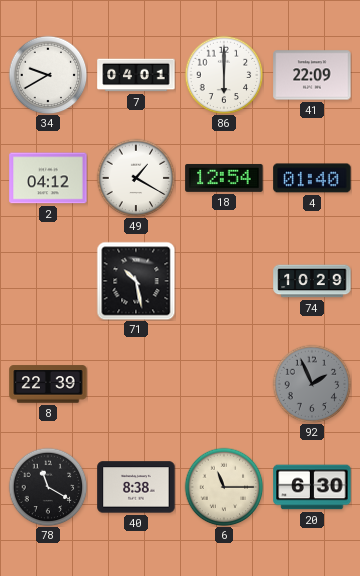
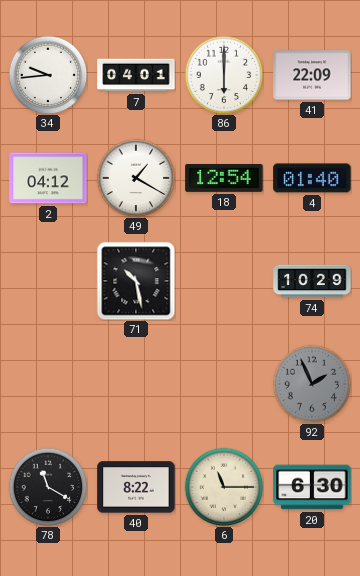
34: 9:40 -> 9:44 (48, 75)
8: 22:39 -> none (48, 384)
40: 8:38 -> 8:22 (136, 487)
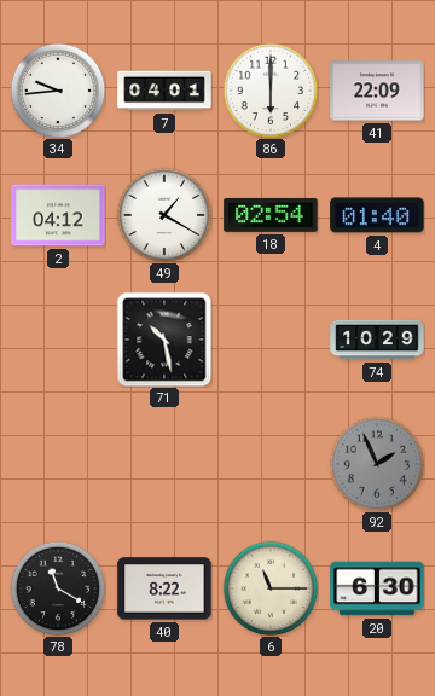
18: 12:54 -> 02:54 (271, 215)
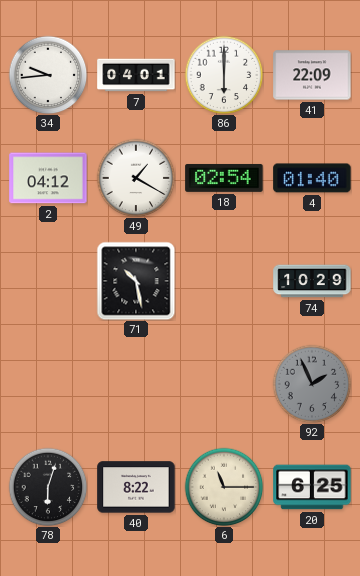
78: 11:20 -> 6:03 (48, 487)
20: 6:30 -> 6:25 (312, 487)
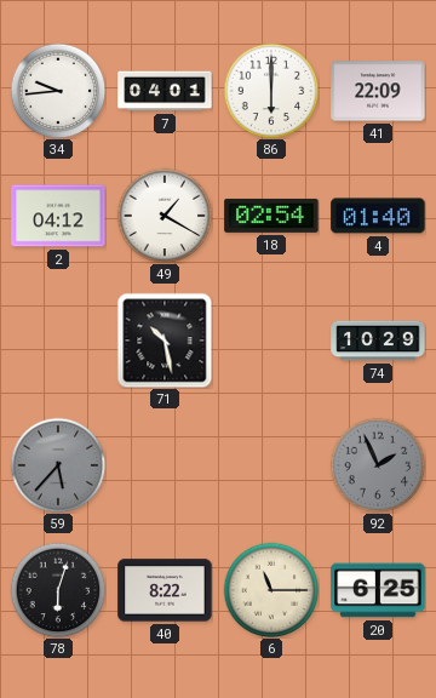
59: none -> 5:37 (58, 465)
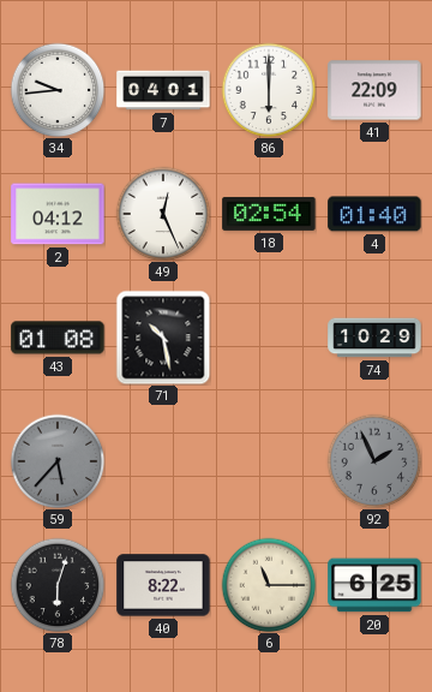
49: 1:20 -> 12:26 (163, 214)
43: none -> 01:08 (58, 338)
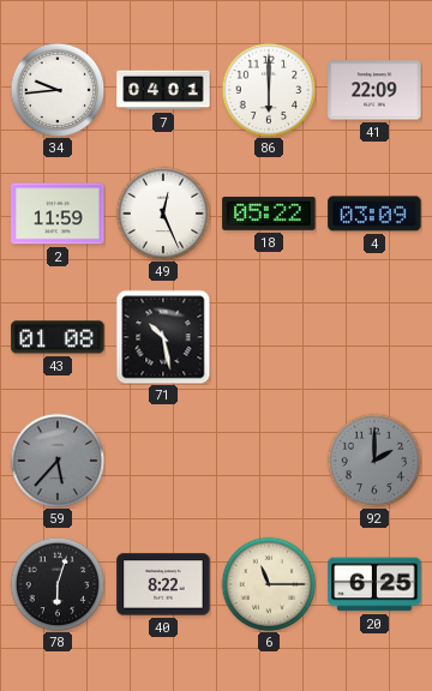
2: 04:12 -> 11:59 (58, 214)
18: 02:54 -> 05:22 (269, 214)
4: 01:40 -> 03:09 (374, 214)
74: 10:29 -> none (374, 338)
92: 1:56 -> 2:00 (374, 461)
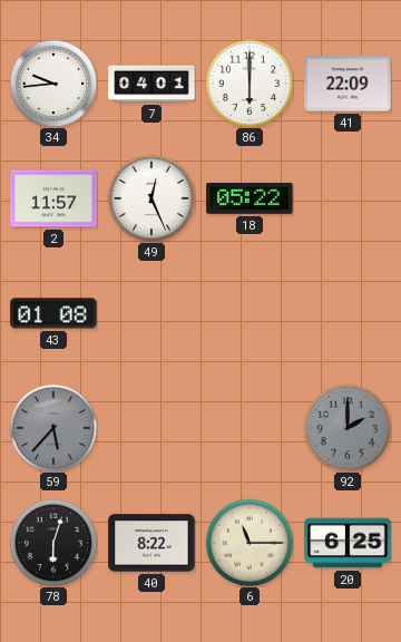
2: 11:59 -> 11:57 (53, 198)
4: 03:09 -> none (374, 214)
71: 10:28 -> none (163, 337)
